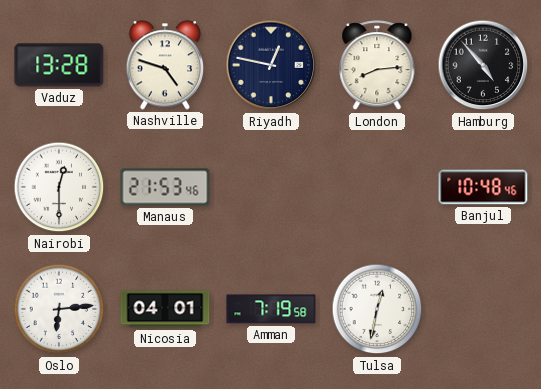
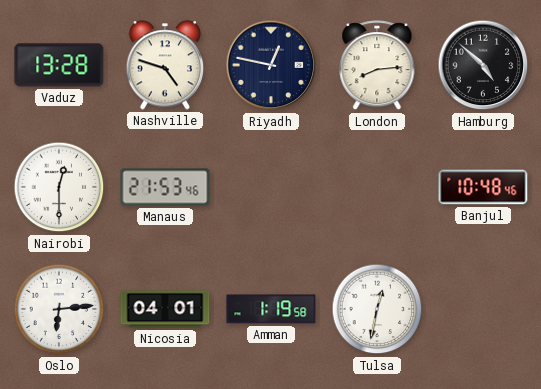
Hamburg: 4:53 -> 4:52 (483, 65)
Amman: 7:19 -> 1:19 (271, 309)
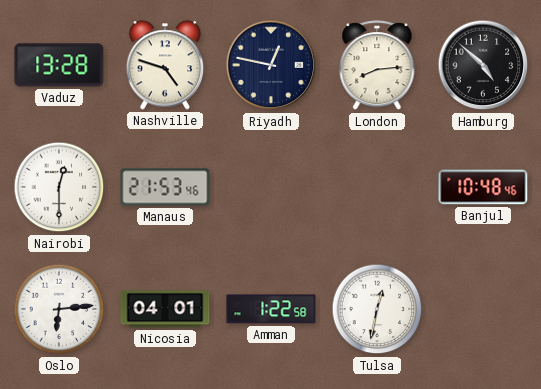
Amman: 1:19 -> 1:22 (271, 309)
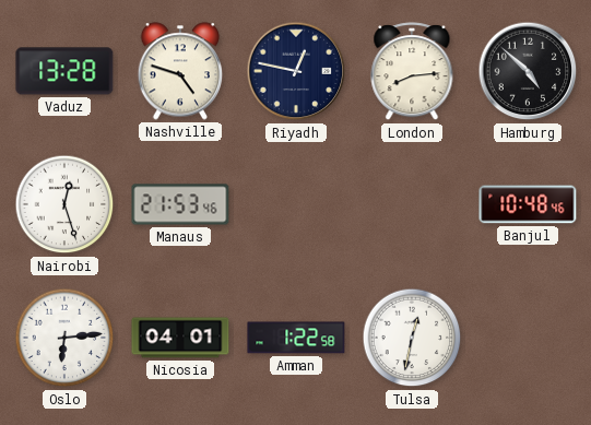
Nairobi: 12:30 -> 12:27 (64, 204)
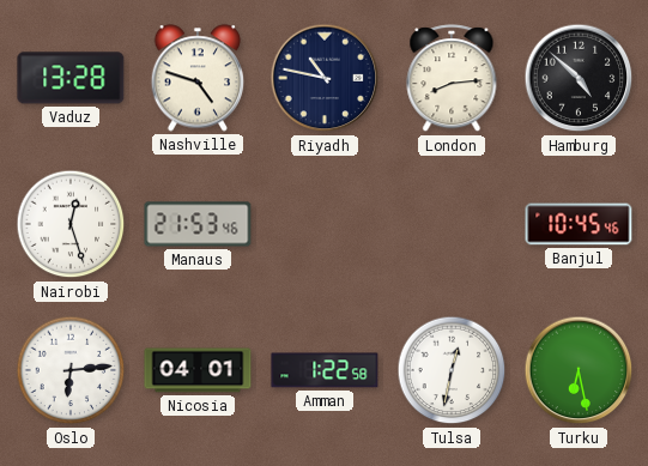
Riyadh: 12:47 -> 10:47 (325, 78)
Banjul: 10:48 -> 10:45 (579, 224)
Turku: none -> 6:28 (579, 370)
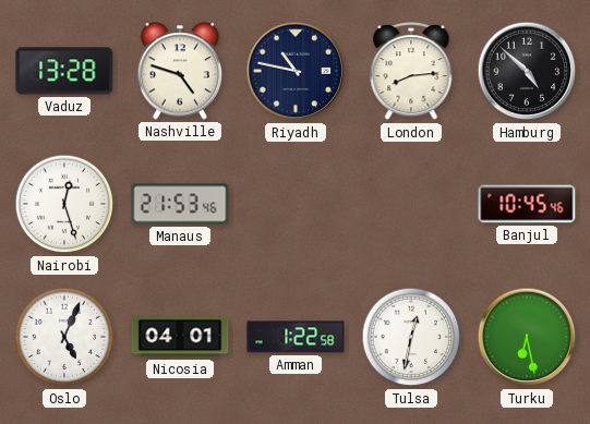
Oslo: 6:14 -> 5:04 (64, 337)
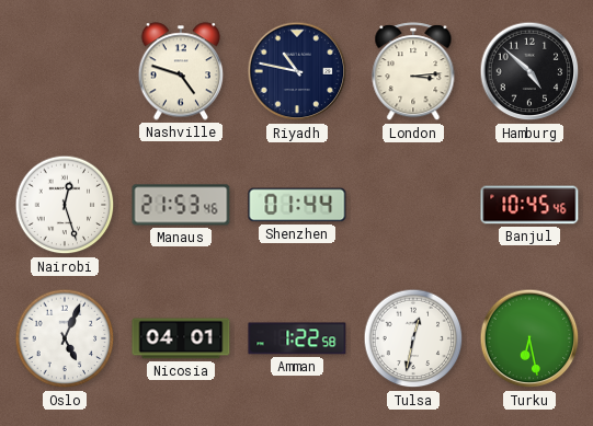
Vaduz: 13:28 -> none (64, 71)
London: 8:14 -> 3:14 (413, 72)
Shenzhen: none -> 01:44 (297, 205)
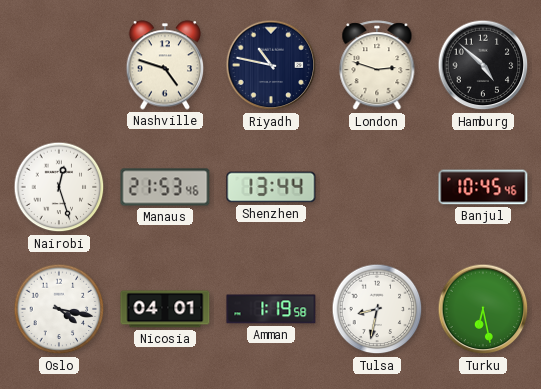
London: 3:14 -> 2:48 (377, 66)
Shenzhen: 01:44 -> 13:44 (271, 187)
Oslo: 5:04 -> 4:17 (59, 309)
Amman: 1:22 -> 1:19 (271, 309)
Tulsa: 12:32 -> 8:32 (377, 309)
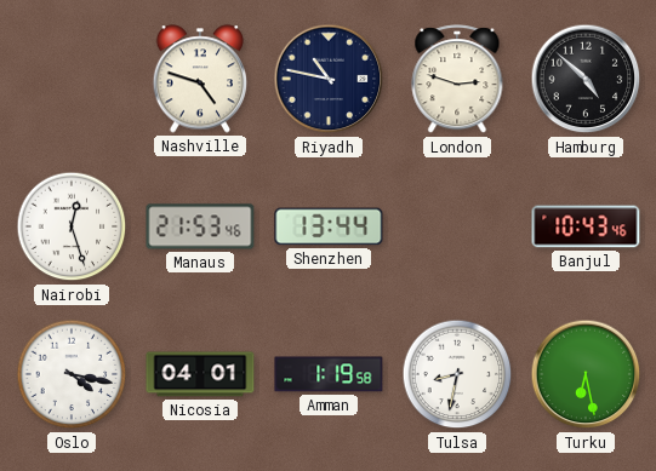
Banjul: 10:45 -> 10:43 (586, 226)
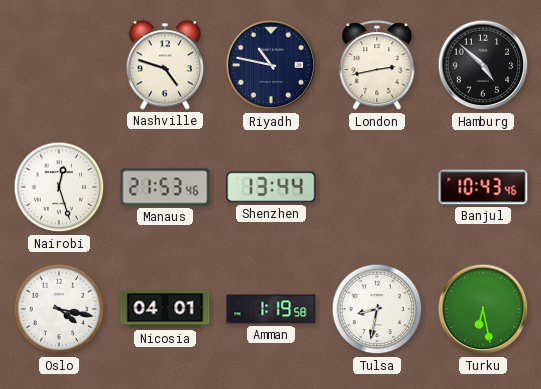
London: 2:48 -> 2:43 (377, 66)
